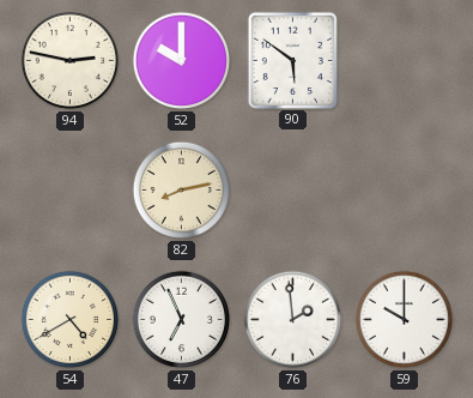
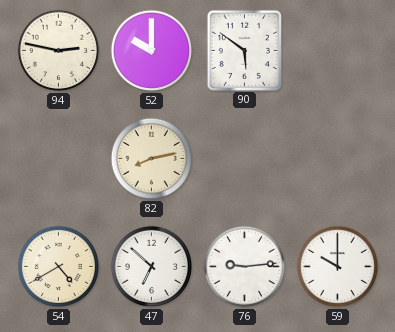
47: 6:56 -> 6:52 (152, 267)
76: 1:59 -> 9:14 (245, 267)
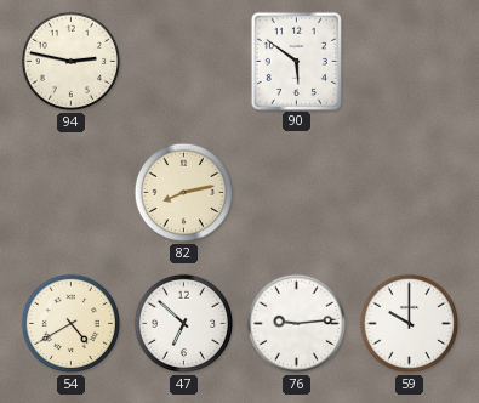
52: 10:00 -> none (152, 51)
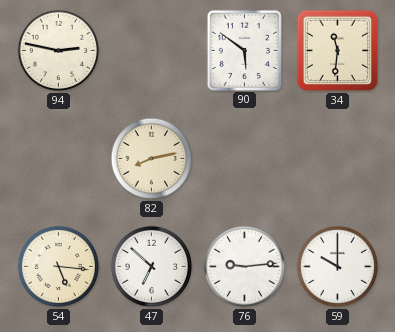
34: none -> 11:31 (338, 51)
54: 4:40 -> 5:16 (59, 267)
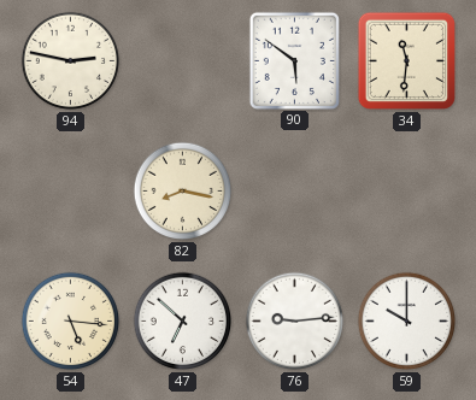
82: 8:13 -> 8:17 (183, 192)
